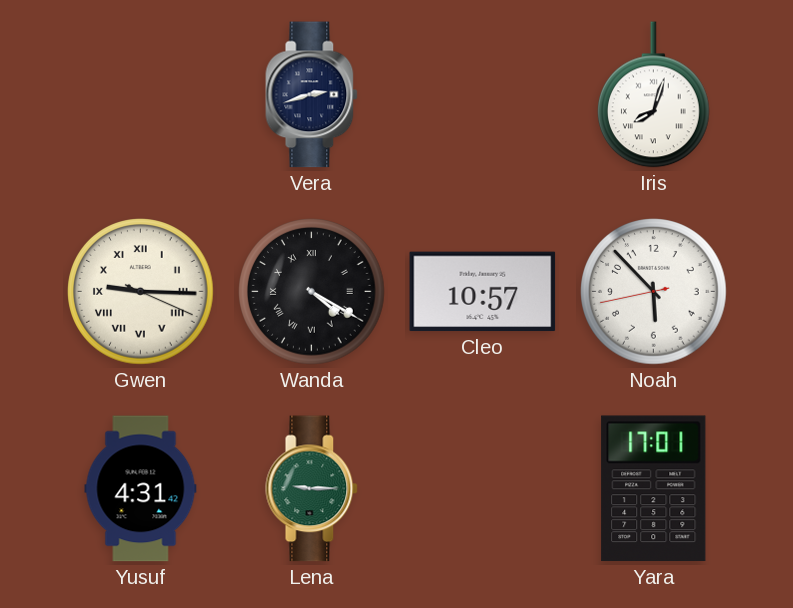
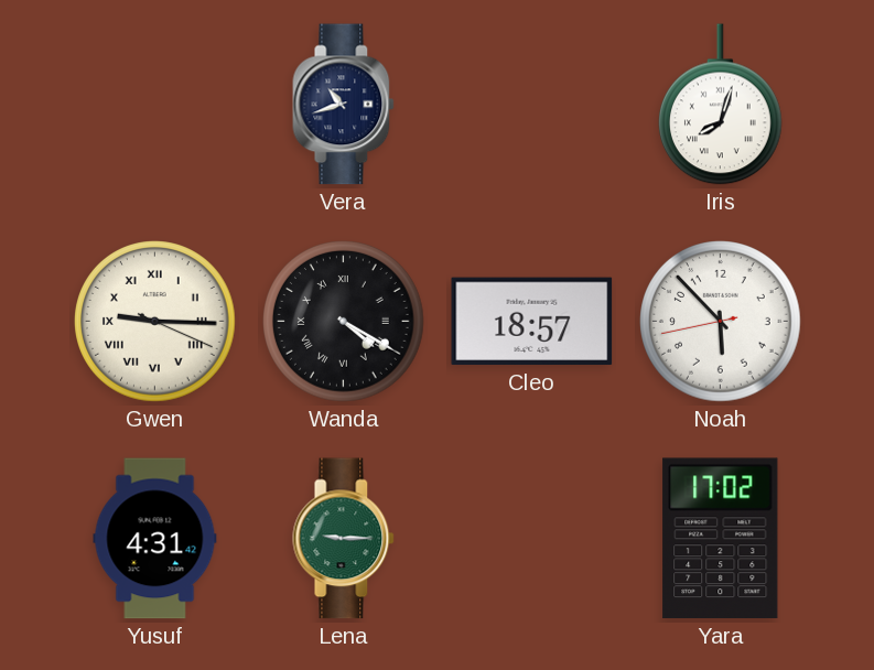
Vera: 2:42 -> 10:42 (344, 105)
Cleo: 10:57 -> 18:57 (532, 322)
Yara: 17:01 -> 17:02 (721, 539)
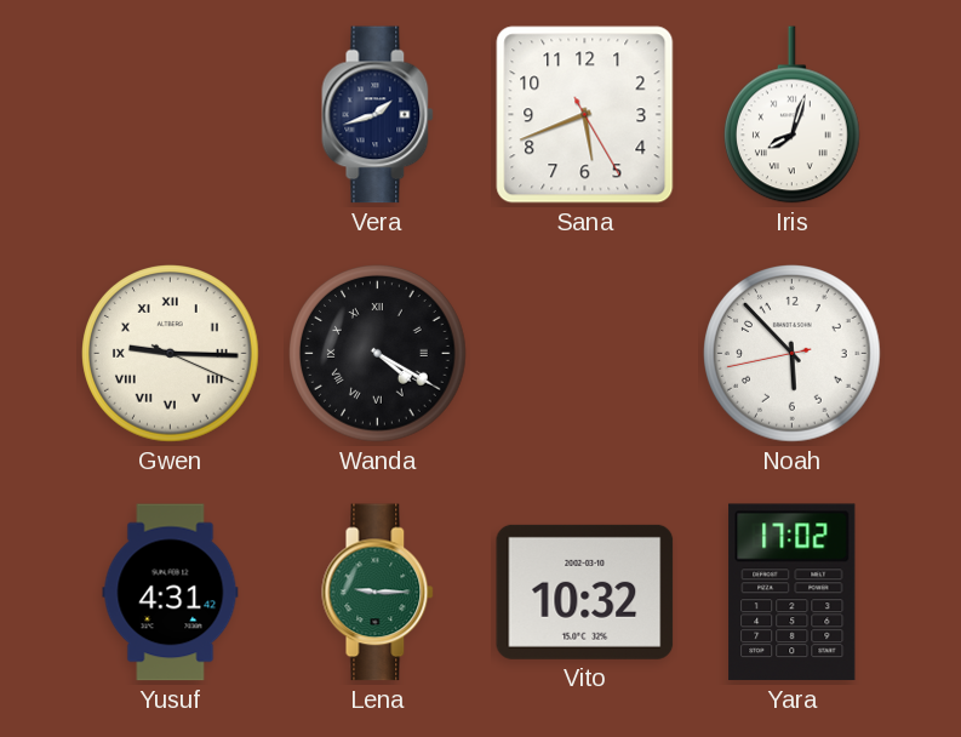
Vera: 10:42 -> 1:42 (378, 115)
Sana: none -> 5:41 (585, 115)
Cleo: 18:57 -> none (532, 322)
Vito: none -> 10:32 (585, 592)
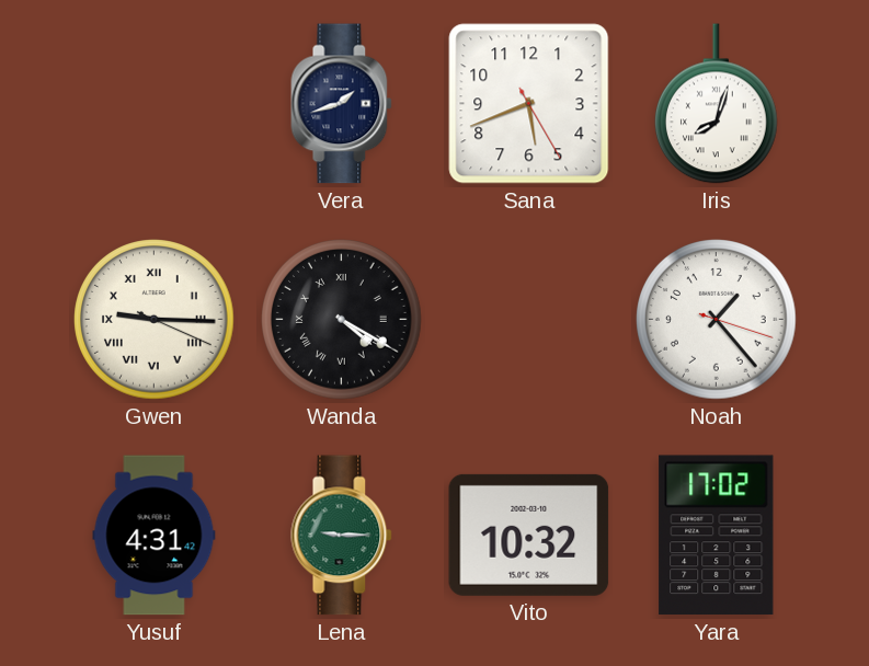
Noah: 5:52 -> 1:23 (717, 320)
